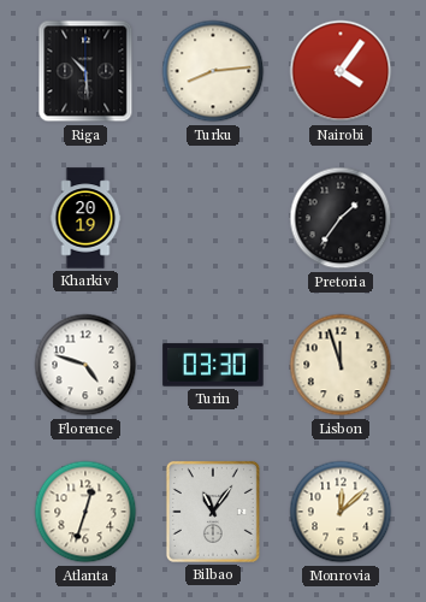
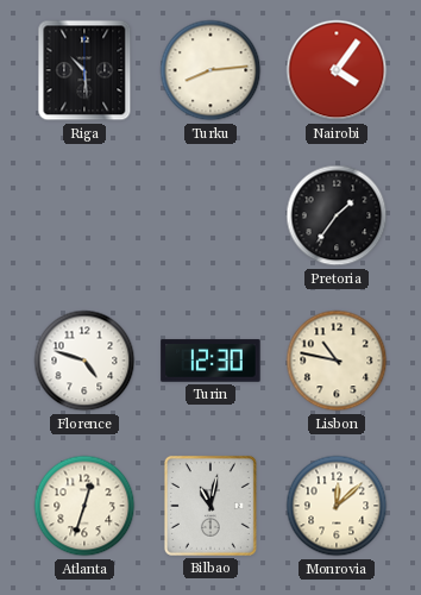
Kharkiv: 20:19 -> none (85, 218)
Turin: 03:30 -> 12:30 (211, 361)
Lisbon: 11:57 -> 10:47 (337, 361)
Bilbao: 11:06 -> 11:02 (211, 506)
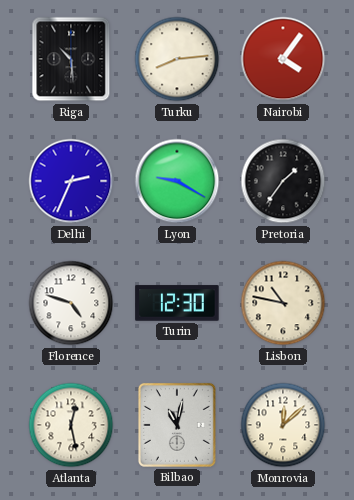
Delhi: none -> 2:34 (71, 181)
Lyon: none -> 9:20 (177, 181)
Atlanta: 12:33 -> 12:28 (71, 425)
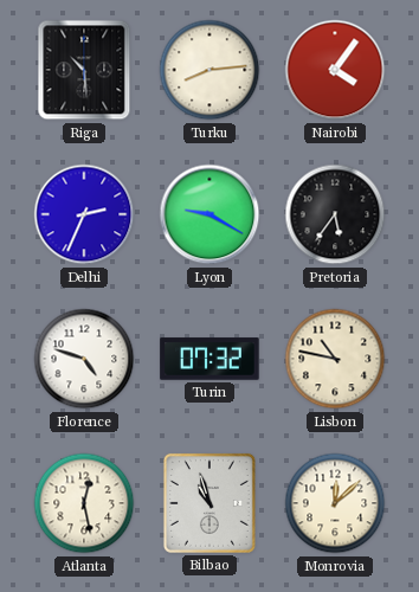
Pretoria: 1:36 -> 5:36 (335, 214)
Turin: 12:30 -> 07:32 (209, 359)
Bilbao: 11:02 -> 10:57 (209, 503)
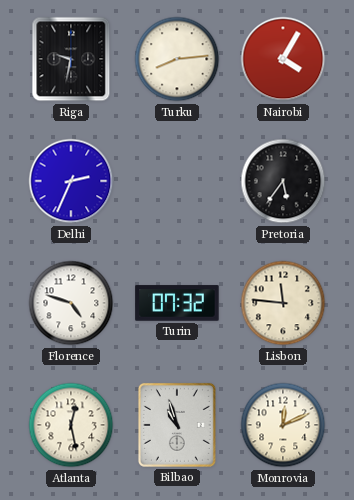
Riga: 10:29 -> 9:32 (71, 59)
Nairobi: 4:06 -> 4:05 (283, 59)
Lyon: 9:20 -> none (209, 214)
Lisbon: 10:47 -> 11:46 (283, 303)
Monrovia: 12:08 -> 12:11 (283, 425)
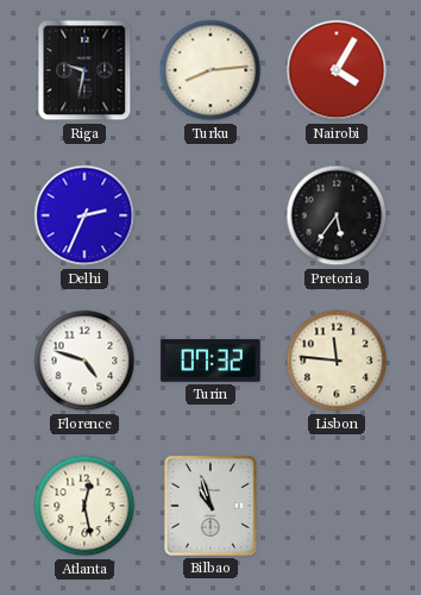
Monrovia: 12:11 -> none (283, 425)
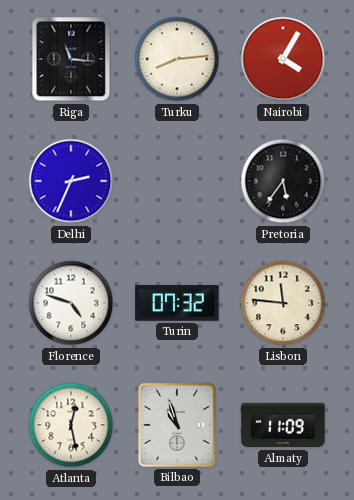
Riga: 9:32 -> 11:16 (71, 59)
Almaty: none -> 11:09 (283, 425)
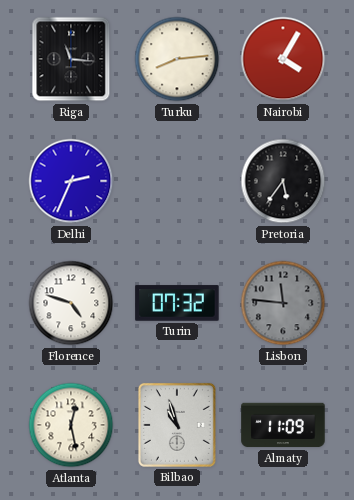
Lisbon dial: cream -> grey (283, 303)
